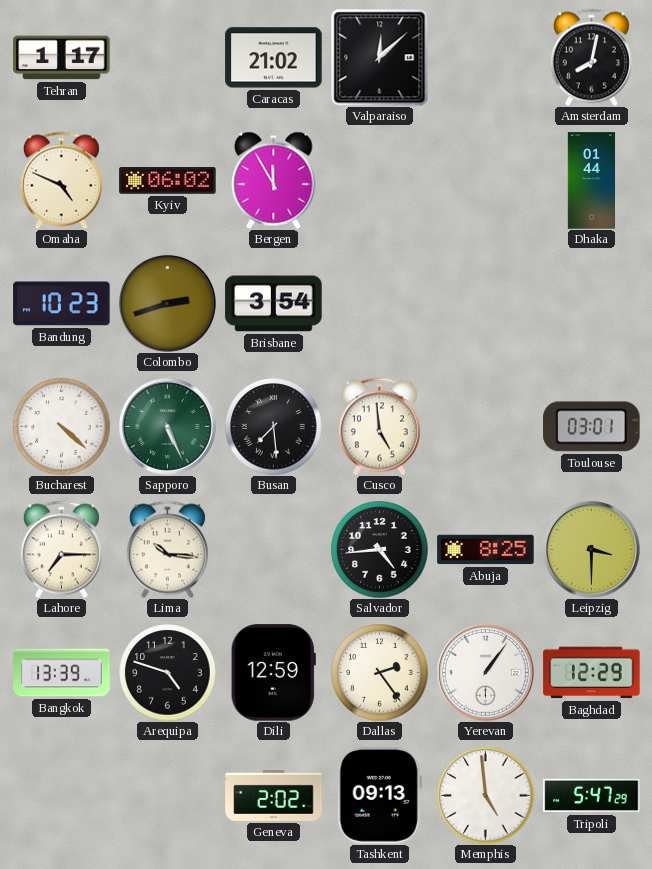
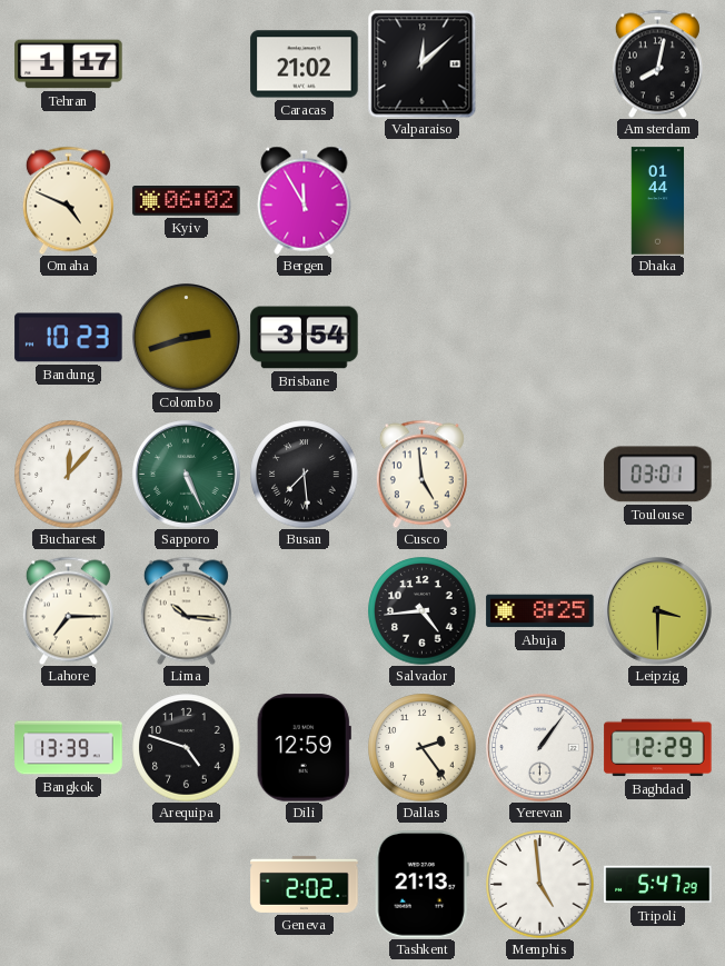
Bucharest: 4:22 -> 12:07 (69, 475)
Tashkent: 09:13 -> 21:13 (421, 885)
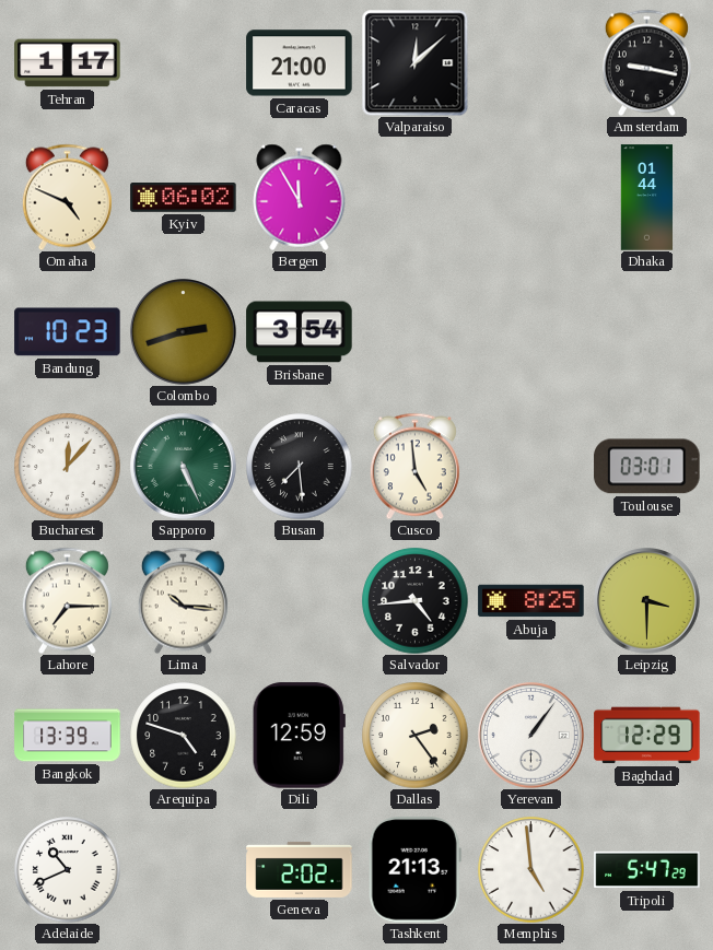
Caracas: 21:02 -> 21:00 (300, 63)
Amsterdam: 8:02 -> 9:17 (646, 62)
Adelaide: none -> 10:41 (68, 870)
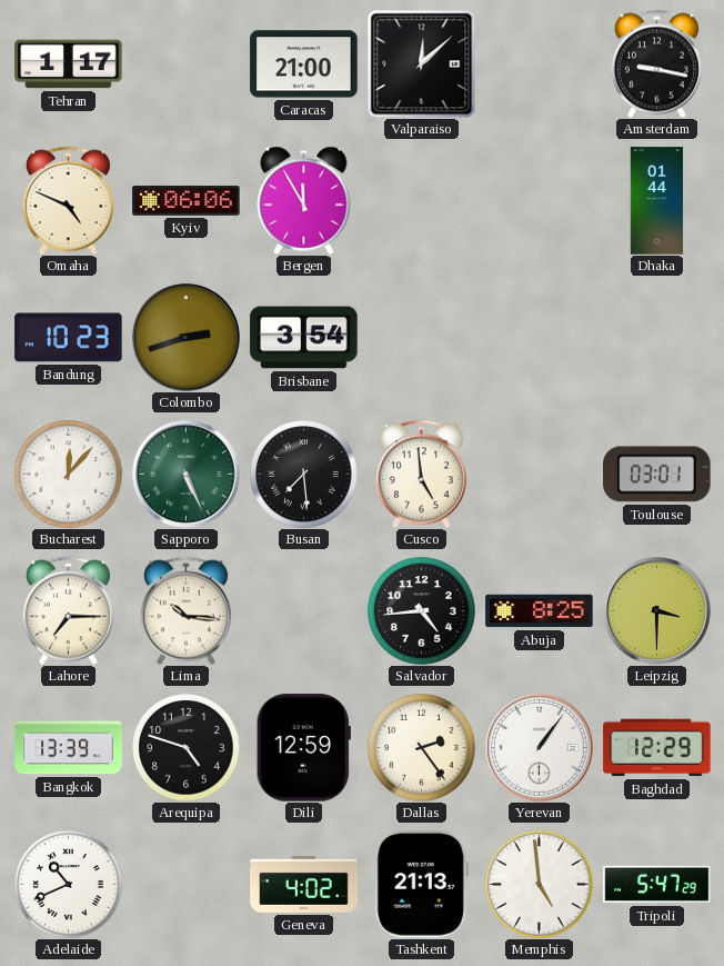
Kyiv: 06:02 -> 06:06 (187, 201)
Geneva: 2:02 -> 4:02 (304, 884)
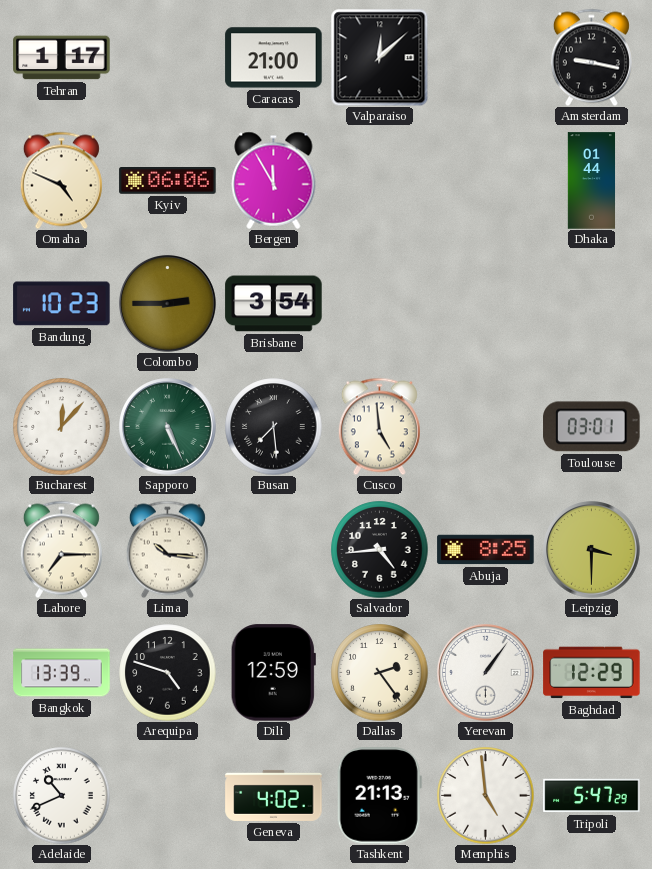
Colombo: 2:42 -> 2:45 (168, 304)
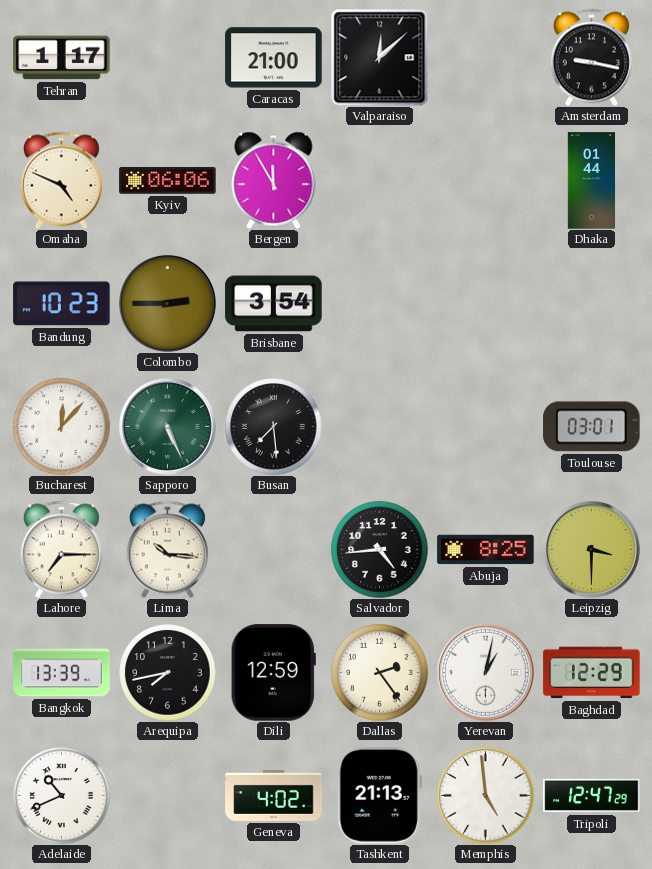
Cusco: 4:59 -> none (379, 426)
Arequipa: 4:48 -> 7:43 (168, 673)
Yerevan: 1:06 -> 1:02 (486, 673)
Tripoli: 5:47 -> 12:47 (592, 796)
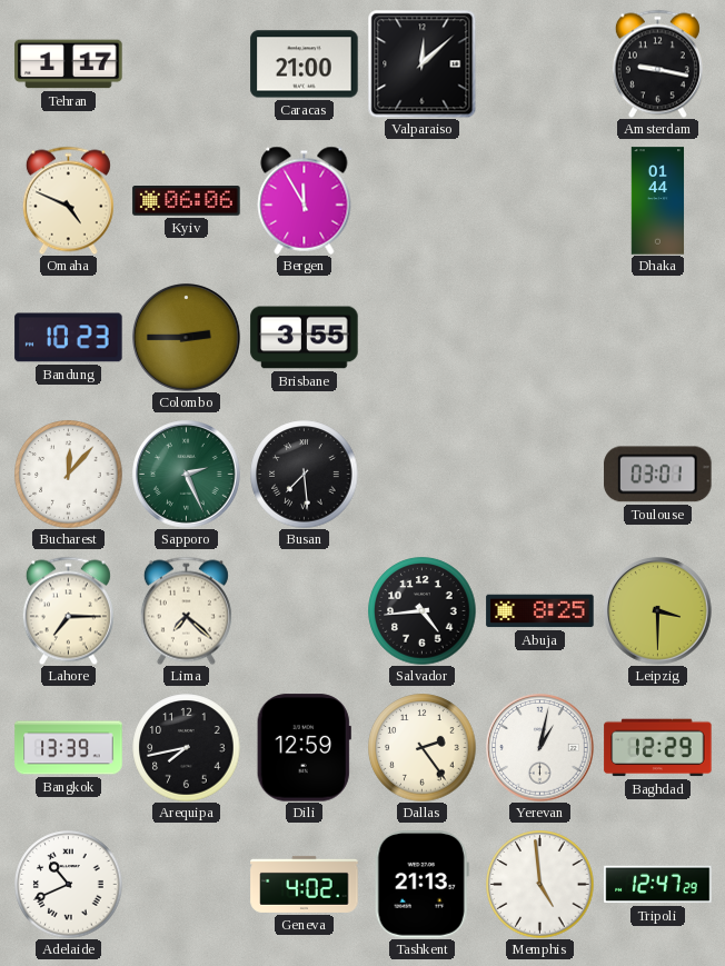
Brisbane: 3:54 -> 3:55 (305, 338)
Sapporo: 5:26 -> 2:26 (187, 475)
Lima: 10:16 -> 7:22 (186, 610)
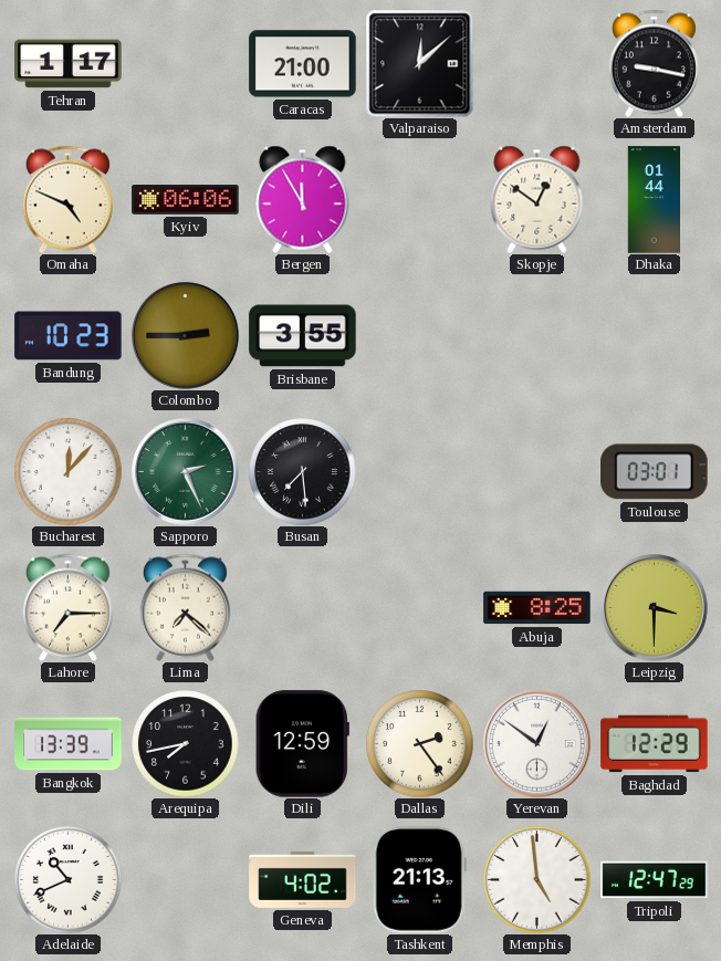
Skopje: none -> 12:51 (537, 199)
Salvador: 4:44 -> none (423, 611)
Yerevan: 1:02 -> 12:51 (537, 744)
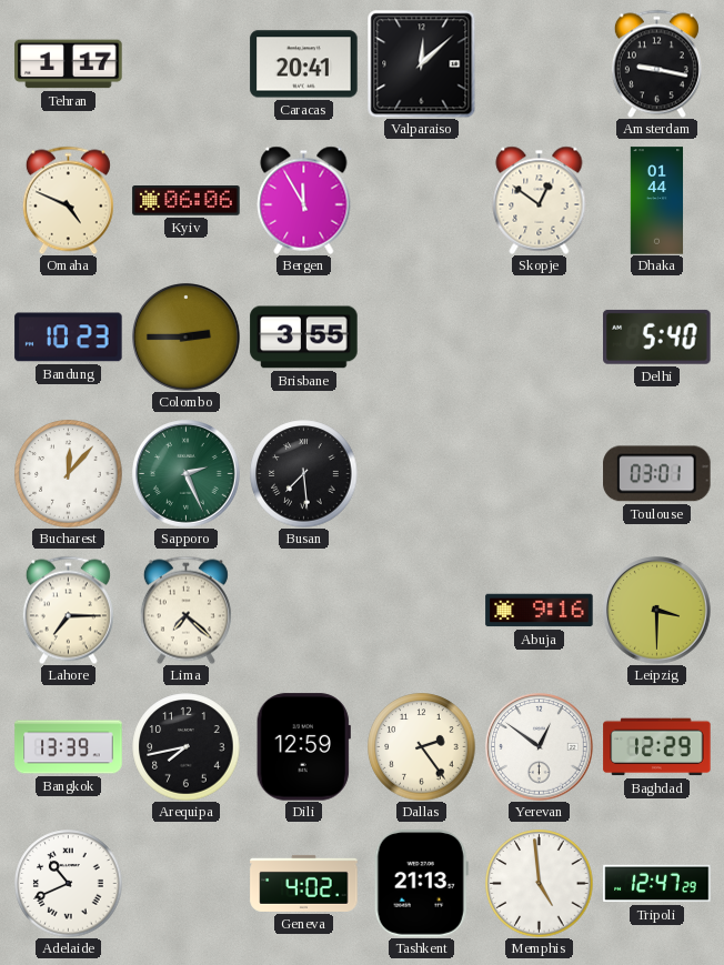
Caracas: 21:00 -> 20:41 (304, 64)
Delhi: none -> 5:40 (657, 336)
Abuja: 8:25 -> 9:16 (540, 611)
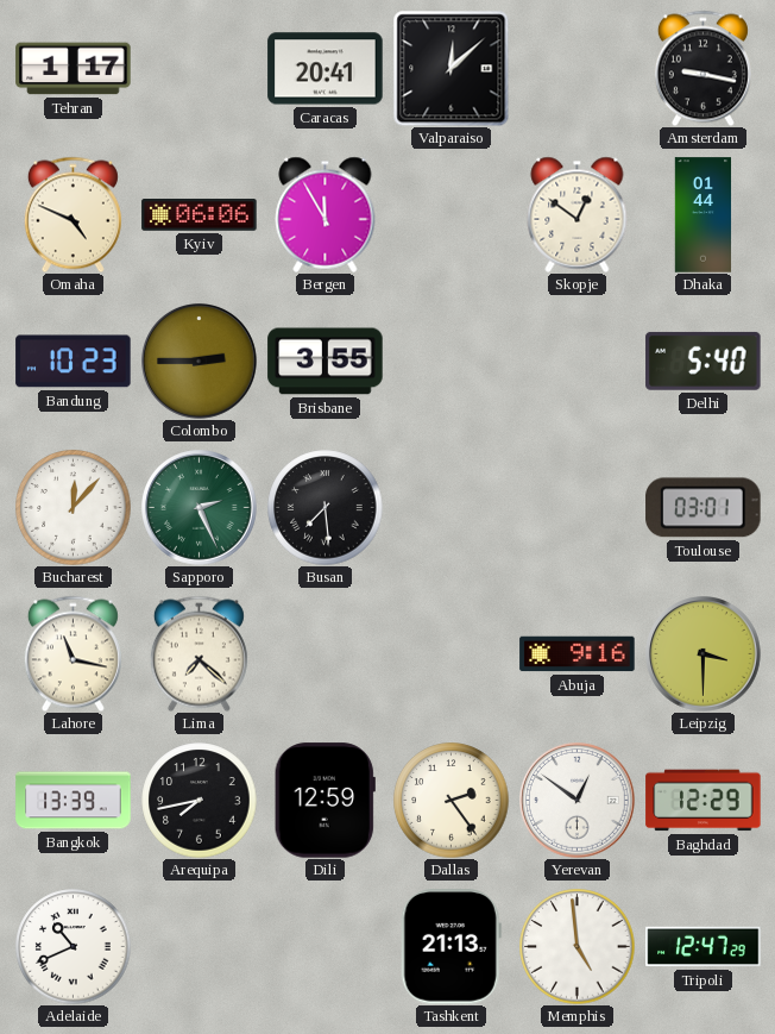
Lahore: 7:15 -> 11:17 (73, 653)
Geneva: 4:02 -> none (304, 883)
